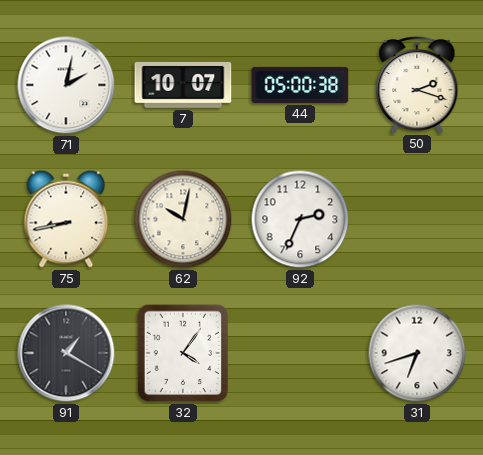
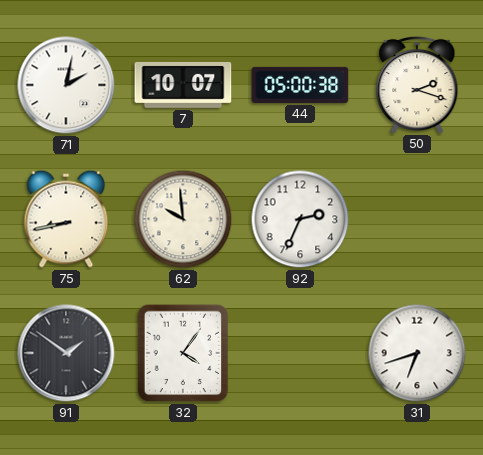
62: 10:02 -> 9:59 (183, 219)
91: 1:20 -> 1:51 (66, 353)
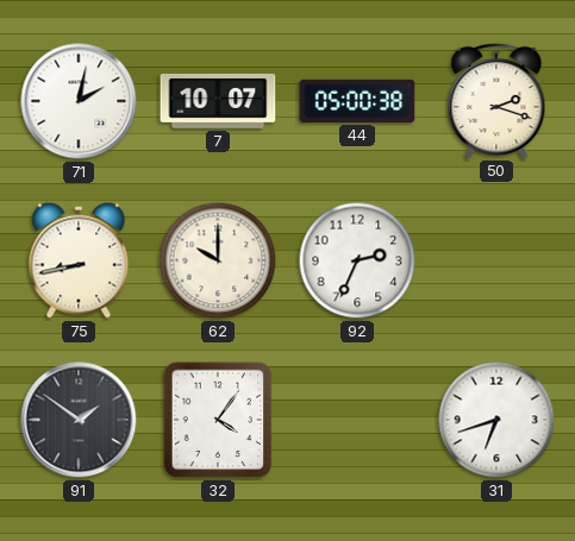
62: 9:59 -> 10:00 (218, 260)
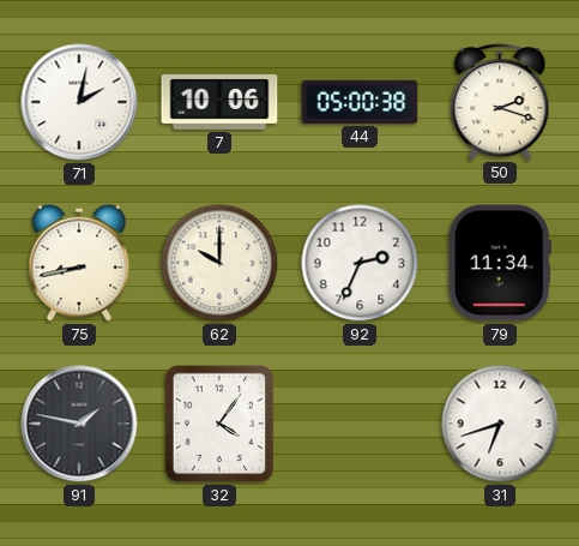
7: 10:07 -> 10:06 (219, 102)
79: none -> 11:34 (500, 263)
91: 1:51 -> 1:47 (79, 424)
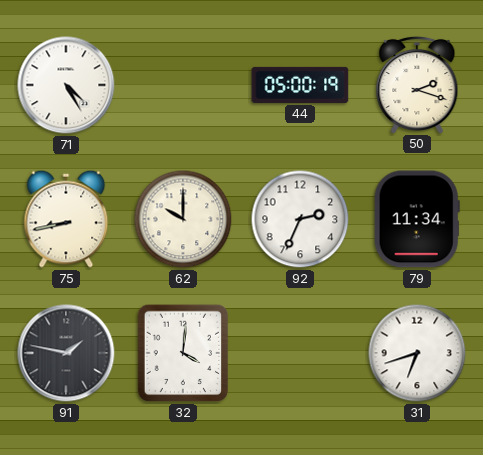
71: 2:02 -> 4:25 (66, 85)
7: 10:06 -> none (219, 102)
44: 05:00:38 -> 05:00:19 (300, 85)
32: 4:06 -> 4:01 (183, 353)
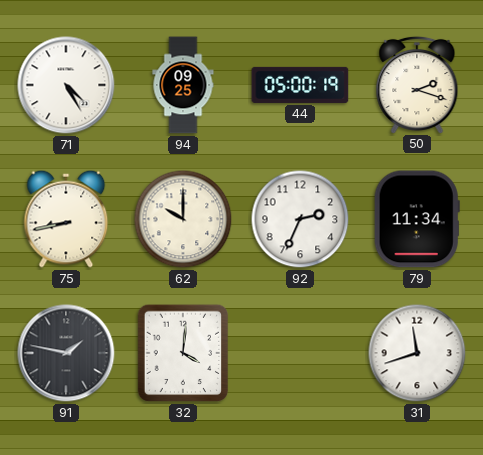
94: none -> 09:25 (183, 85)
31: 6:42 -> 11:42 (417, 353)
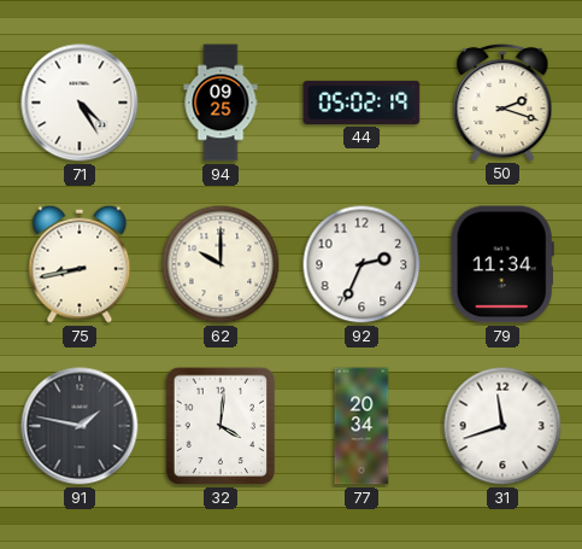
44: 05:00 -> 05:02 (361, 103)
77: none -> 20:34 (361, 426)
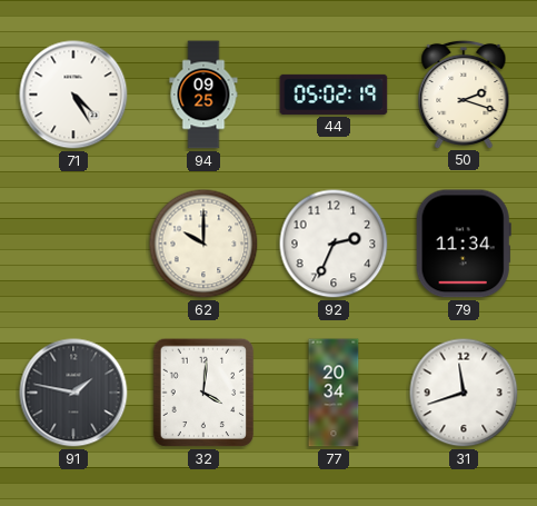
75: 8:43 -> none (80, 264)
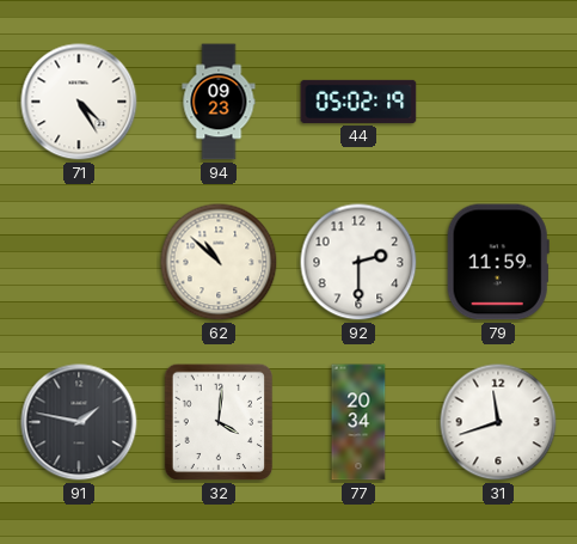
94: 09:25 -> 09:23 (219, 102)
50: 2:18 -> none (464, 93)
62: 10:00 -> 10:52 (219, 262)
92: 2:34 -> 2:30 (358, 262)
79: 11:34 -> 11:59 (498, 262)
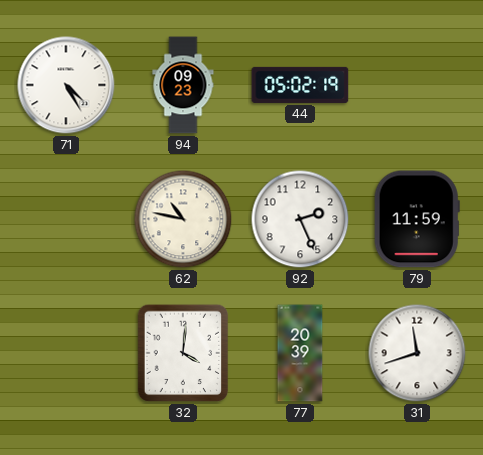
62: 10:52 -> 10:47 (183, 219)
92: 2:30 -> 2:26 (300, 219)
91: 1:47 -> none (79, 422)
77: 20:34 -> 20:39 (300, 353)
